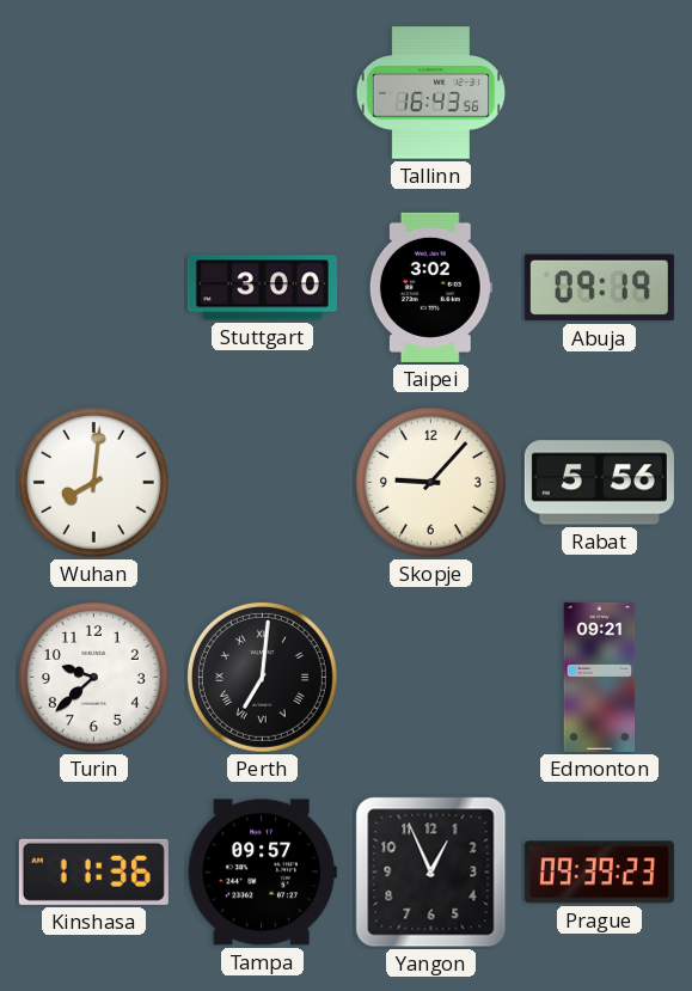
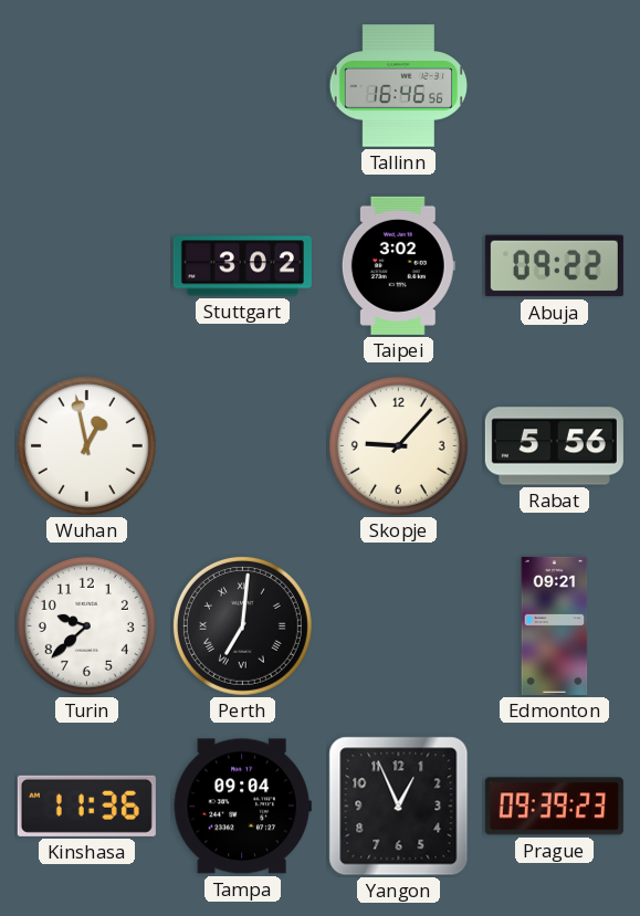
Tallinn: 16:43 -> 16:46 (398, 86)
Stuttgart: 3:00 -> 3:02 (242, 266)
Abuja: 09:19 -> 09:22 (554, 266)
Wuhan: 8:01 -> 12:58 (86, 445)
Tampa: 09:57 -> 09:04 (242, 807)
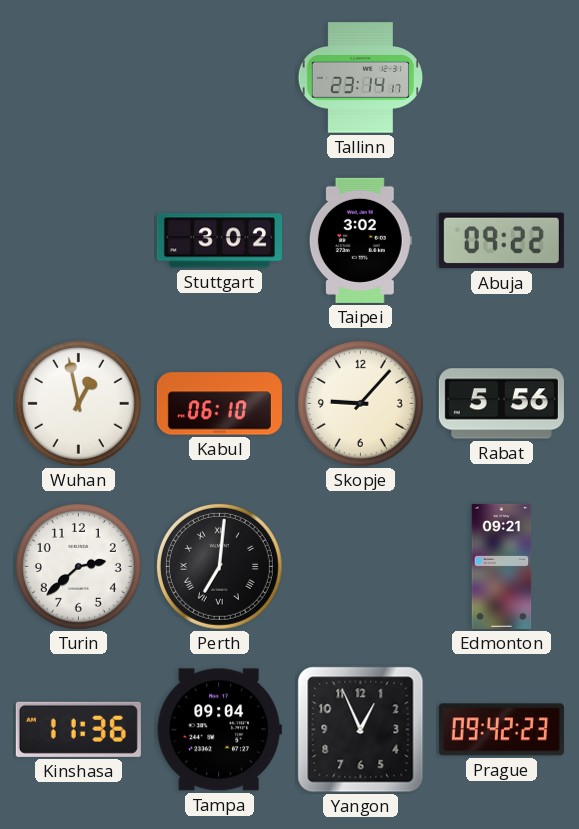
Tallinn: 16:46 -> 23:14 (360, 78)
Kabul: none -> 06:10 (219, 404)
Turin: 9:38 -> 2:38 (78, 566)
Prague: 09:39 -> 09:42 (501, 730)
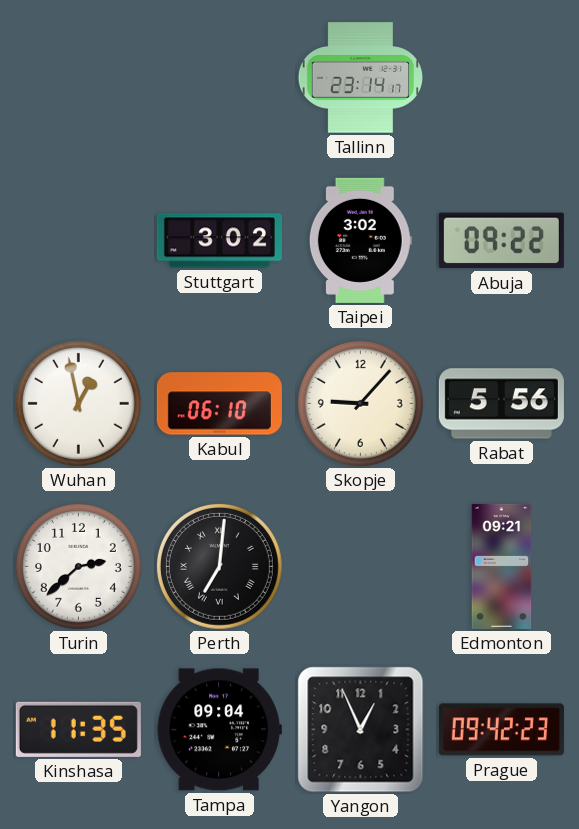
Kinshasa: 11:36 -> 11:35 (78, 729)
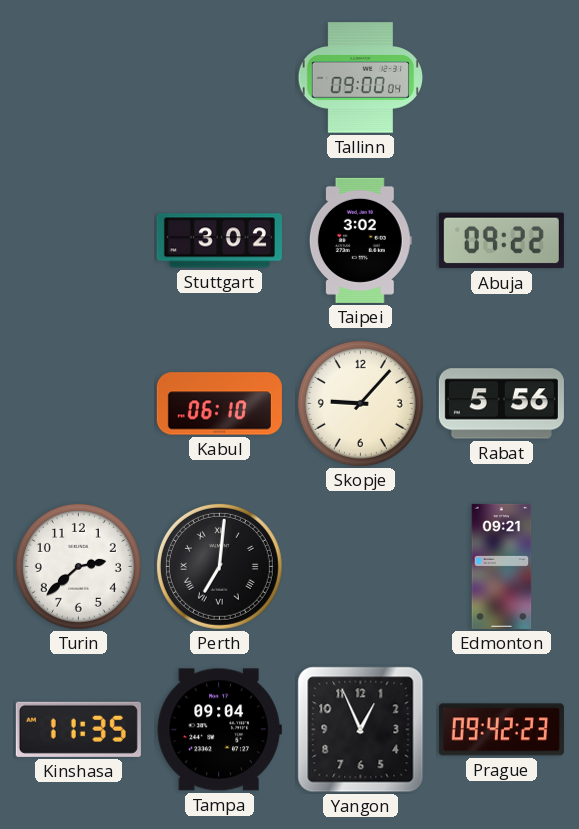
Tallinn: 23:14 -> 09:00 (360, 78)
Wuhan: 12:58 -> none (78, 403)
